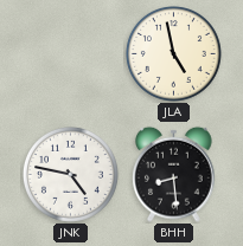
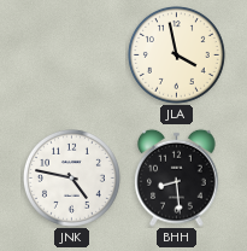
JLA: 4:58 -> 3:58 (176, 54)
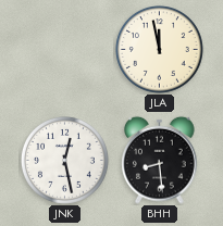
JLA: 3:58 -> 11:58 (159, 49)
JNK: 4:47 -> 12:28 (64, 160)
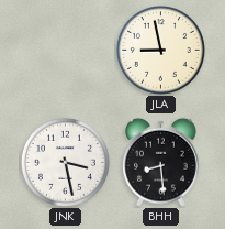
JLA: 11:58 -> 8:58 (160, 50)
JNK: 12:28 -> 3:28 (65, 162)
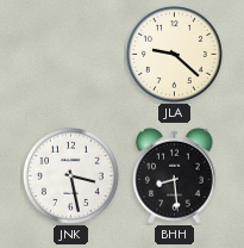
JLA: 8:58 -> 9:22 (174, 54)
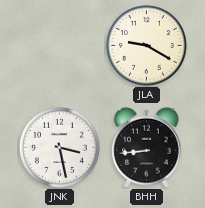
JLA: 9:22 -> 9:20 (146, 45)
BHH: 8:29 -> 8:44 (147, 147)
